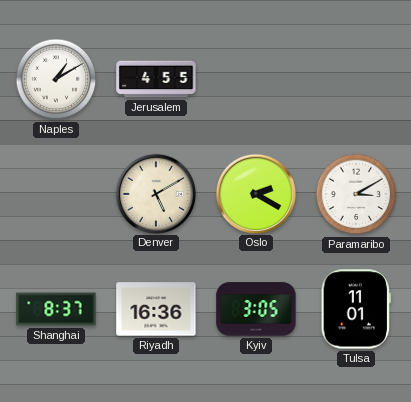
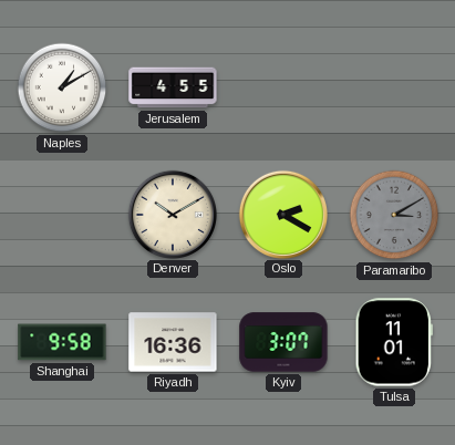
Denver: 5:10 -> 10:10 (172, 214)
Paramaribo dial: white -> grey (394, 215)
Shanghai: 8:37 -> 9:58 (62, 342)
Kyiv: 3:05 -> 3:07 (283, 342)
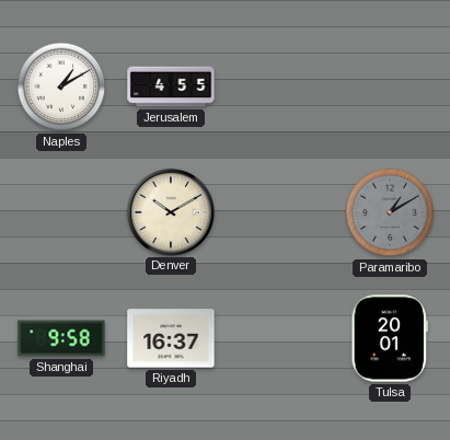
Oslo: 2:20 -> none (282, 214)
Paramaribo: 3:10 -> 1:10 (390, 212)
Riyadh: 16:36 -> 16:37 (171, 338)
Kyiv: 3:07 -> none (283, 342)
Tulsa: 11:01 -> 20:01 (390, 338)
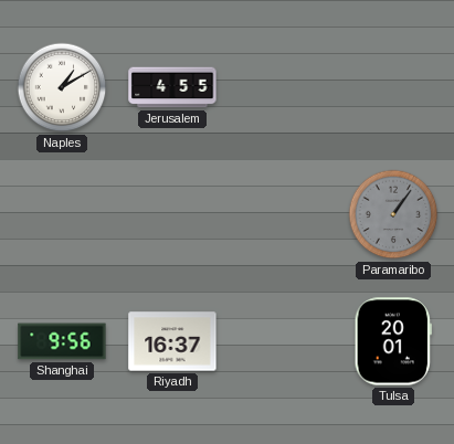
Denver: 10:10 -> none (170, 211)
Paramaribo: 1:10 -> 1:06 (393, 214)
Shanghai: 9:58 -> 9:56 (62, 341)
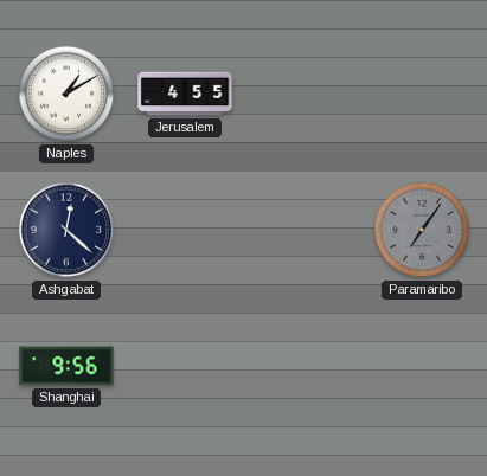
Ashgabat: none -> 12:22 (66, 230)
Paramaribo: 1:06 -> 7:06 (422, 230)
Riyadh: 16:37 -> none (172, 341)
Tulsa: 20:01 -> none (393, 341)
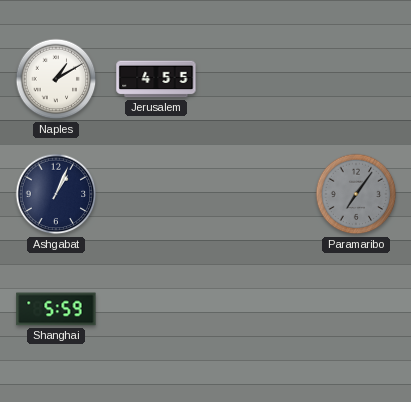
Ashgabat: 12:22 -> 1:04 (56, 194)
Shanghai: 9:56 -> 5:59 (56, 309)
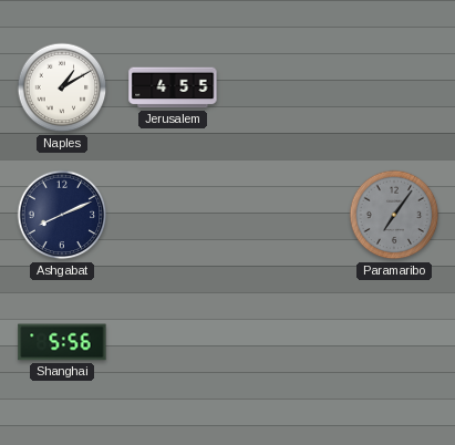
Ashgabat: 1:04 -> 8:11 (62, 215)
Shanghai: 5:59 -> 5:56 (62, 342)
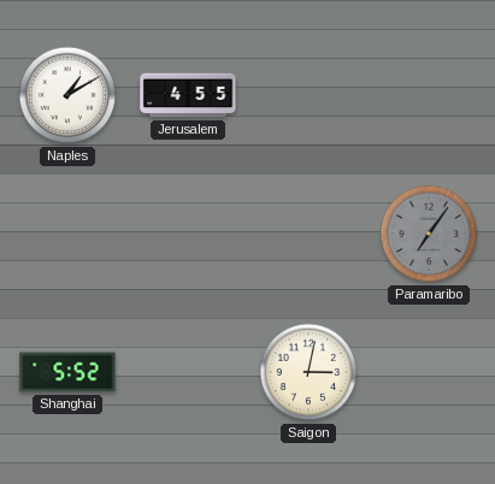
Ashgabat: 8:11 -> none (62, 215)
Shanghai: 5:56 -> 5:52 (67, 372)
Saigon: none -> 3:02 (308, 372)
